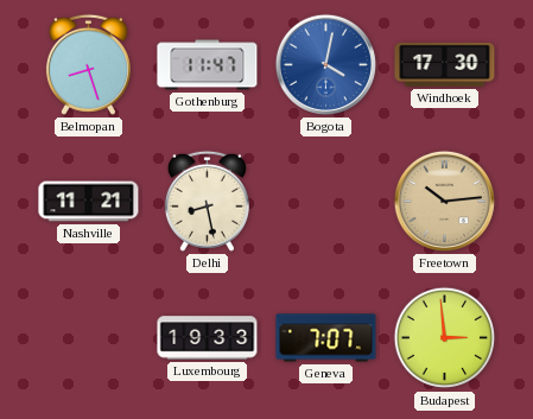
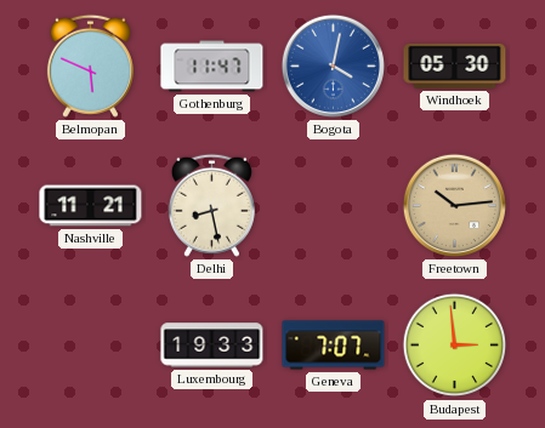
Belmopan: 8:27 -> 5:49 (90, 65)
Windhoek: 17:30 -> 05:30 (455, 65)
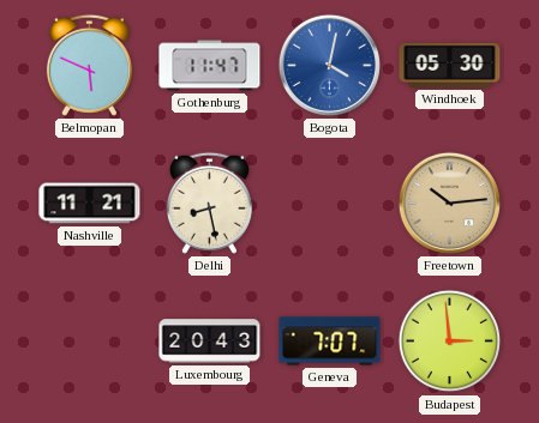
Luxembourg: 19:33 -> 20:43 (210, 342)
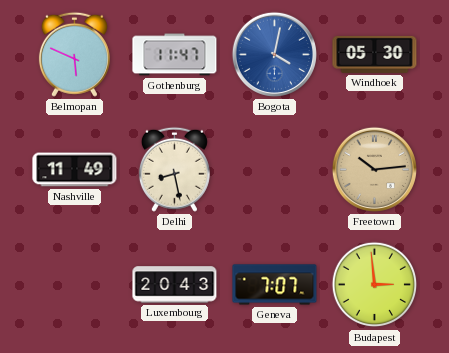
Nashville: 11:21 -> 11:49 (75, 170)
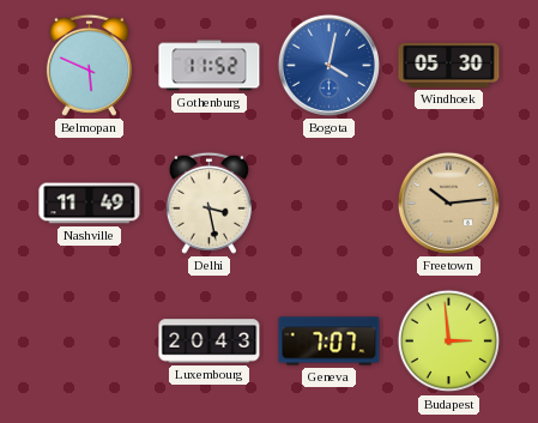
Gothenburg: 11:47 -> 11:52 (210, 66)
Delhi: 8:28 -> 3:28 (208, 203)
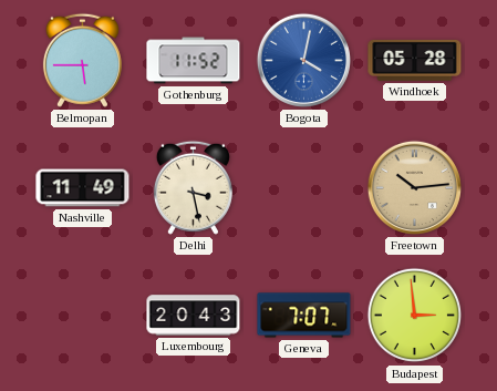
Belmopan: 5:49 -> 5:45 (82, 60)
Windhoek: 05:30 -> 05:28 (415, 60)
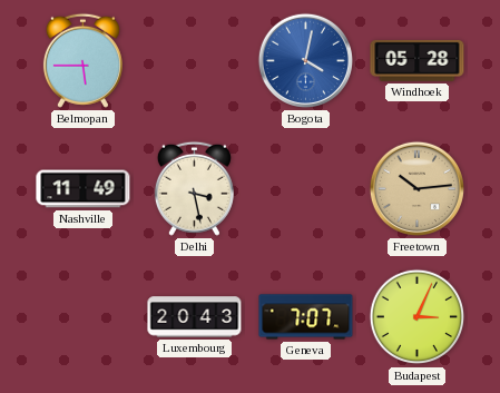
Gothenburg: 11:52 -> none (194, 61)
Budapest: 2:59 -> 3:04 (418, 317)
